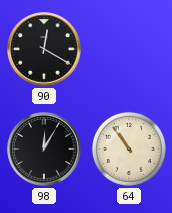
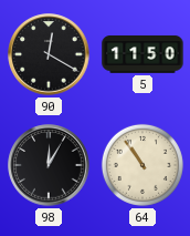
5: none -> 11:50 (142, 55)
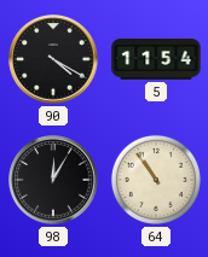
90: 12:20 -> 4:20 (53, 59)
5: 11:50 -> 11:54 (156, 60)
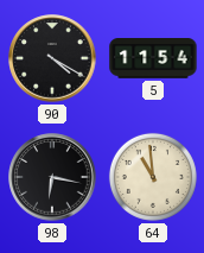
98: 12:05 -> 6:17 (52, 177)
64: 10:54 -> 10:59 (153, 177)
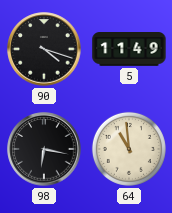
90: 4:20 -> 4:18 (44, 49)
5: 11:54 -> 11:49 (129, 50)
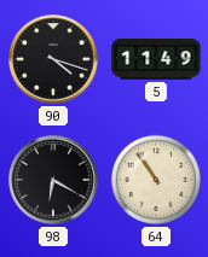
98: 6:17 -> 6:20 (53, 180)
64: 10:59 -> 10:54 (156, 180)
